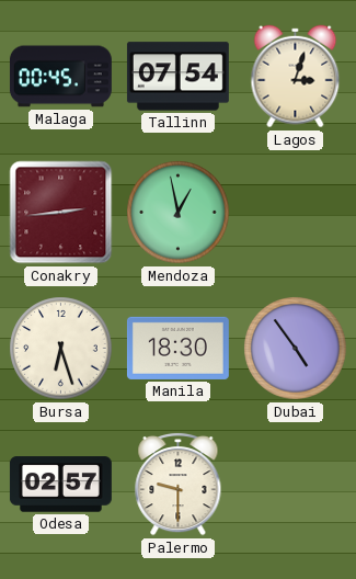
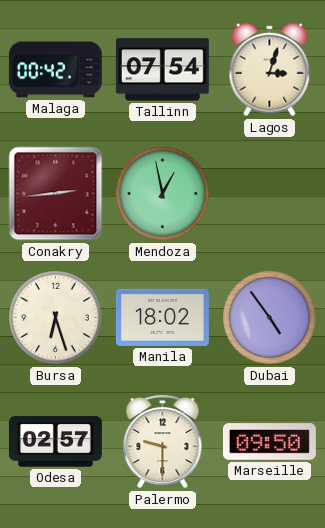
Malaga: 00:45 -> 00:42 (55, 70)
Manila: 18:30 -> 18:02 (162, 317)
Marseille: none -> 09:50 (269, 442)
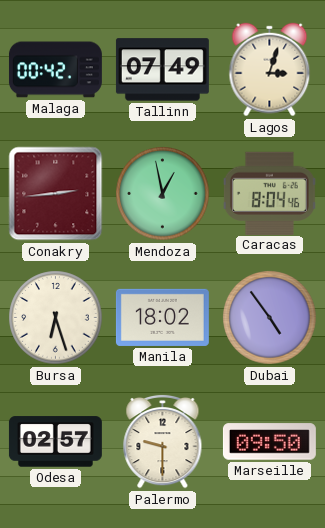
Tallinn: 07:54 -> 07:49 (162, 70)
Caracas: none -> 8:04 (269, 193)
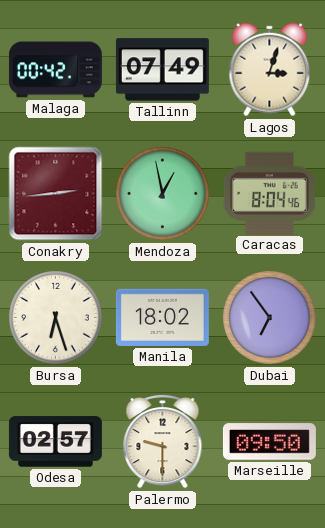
Dubai: 4:54 -> 6:54 (270, 318)
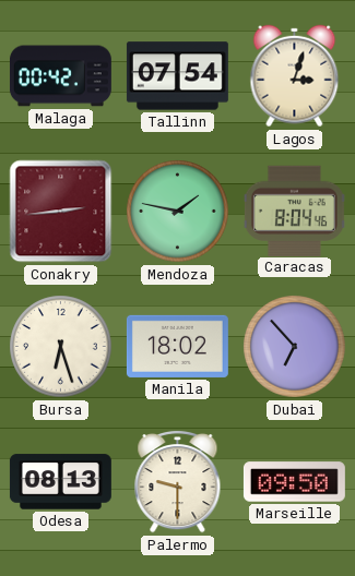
Tallinn: 07:49 -> 07:54 (177, 76)
Mendoza: 12:58 -> 1:47 (178, 212)
Dubai: 6:54 -> 6:53 (295, 347)
Odesa: 02:57 -> 08:13 (60, 482)
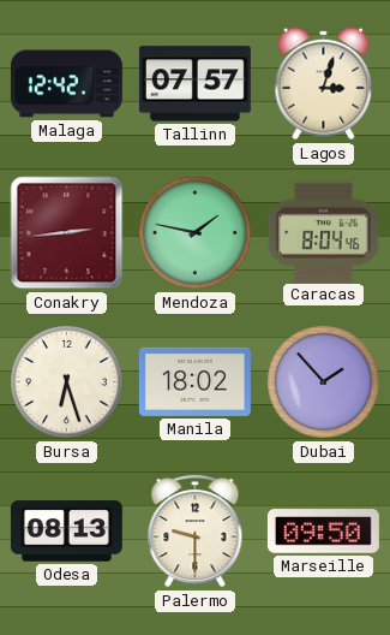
Malaga: 00:42 -> 12:42 (66, 84)
Tallinn: 07:54 -> 07:57 (194, 84)
Dubai: 6:53 -> 1:53 (324, 382)
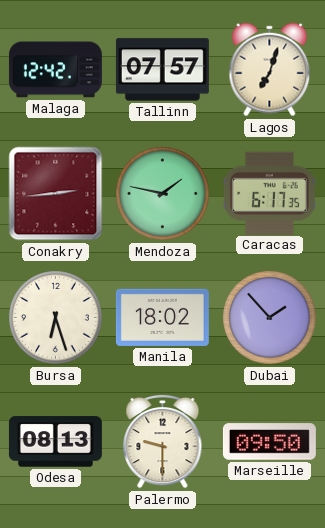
Lagos: 3:03 -> 7:03 (270, 70)
Caracas: 8:04 -> 6:17 (269, 193)
